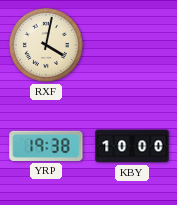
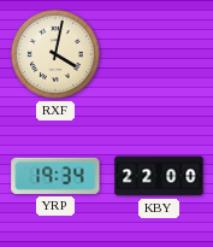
YRP: 19:38 -> 19:34 (55, 176)
KBY: 10:00 -> 22:00 (159, 176)
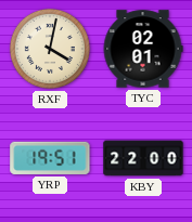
TYC: none -> 02:01 (143, 49)
YRP: 19:34 -> 19:51 (50, 158)
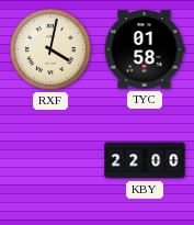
TYC: 02:01 -> 01:58 (145, 49)
YRP: 19:51 -> none (50, 158)
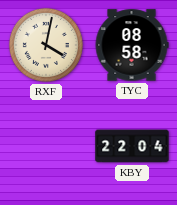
TYC: 01:58 -> 08:58 (132, 45)
KBY: 22:00 -> 22:04 (132, 146)
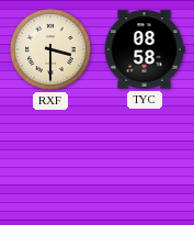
RXF: 4:02 -> 3:30 (50, 49)
KBY: 22:04 -> none (132, 146)
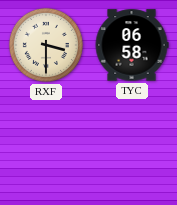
TYC: 08:58 -> 06:58 (132, 45)
